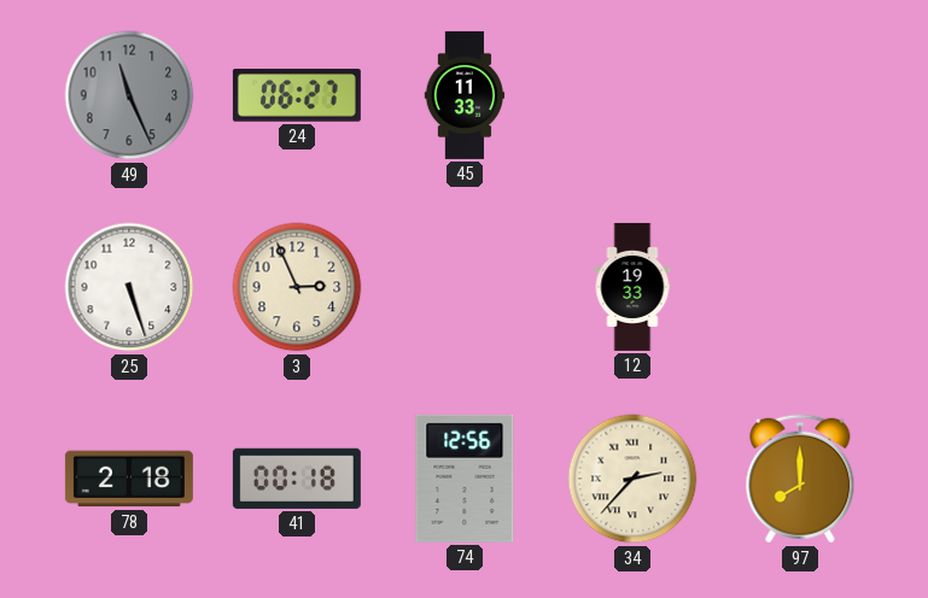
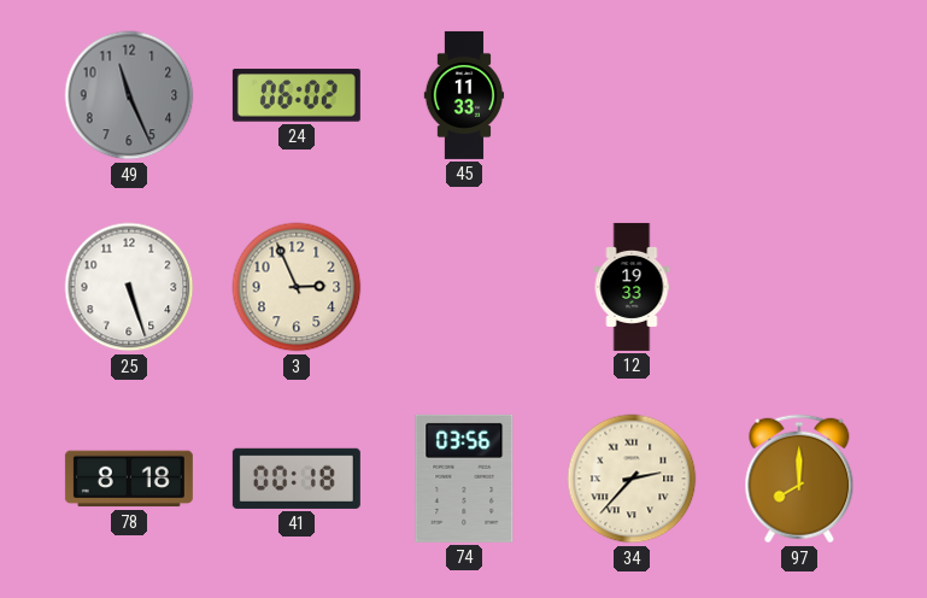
24: 06:27 -> 06:02 (297, 95)
78: 2:18 -> 8:18 (129, 479)
74: 12:56 -> 03:56 (464, 479)
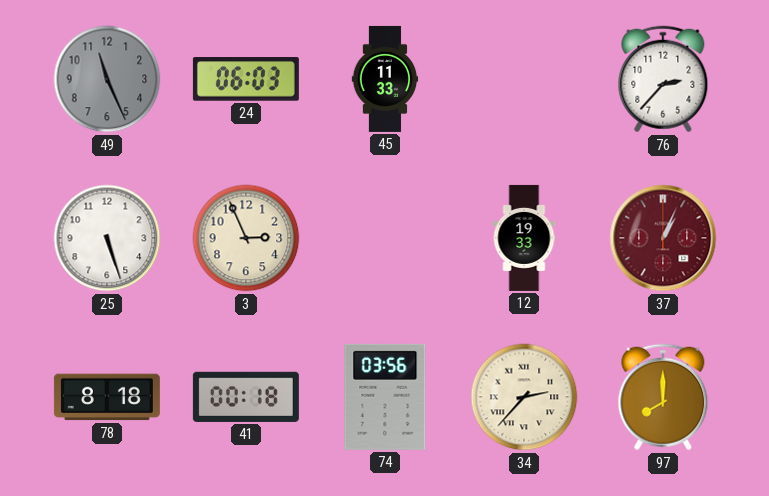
24: 06:02 -> 06:03 (246, 79)
76: none -> 2:37 (663, 79)
37: none -> 1:04 (663, 238)
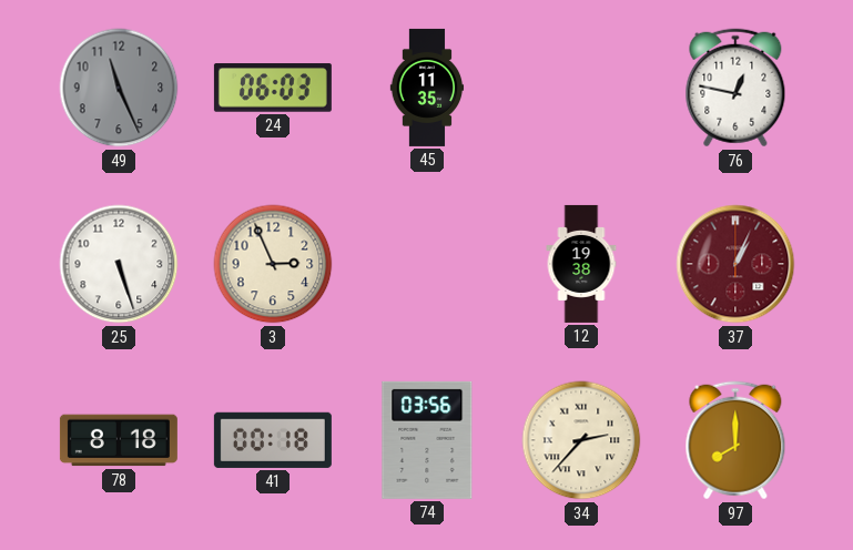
45: 11:33 -> 11:35 (427, 88)
76: 2:37 -> 12:47 (735, 88)
12: 19:33 -> 19:38 (581, 264)
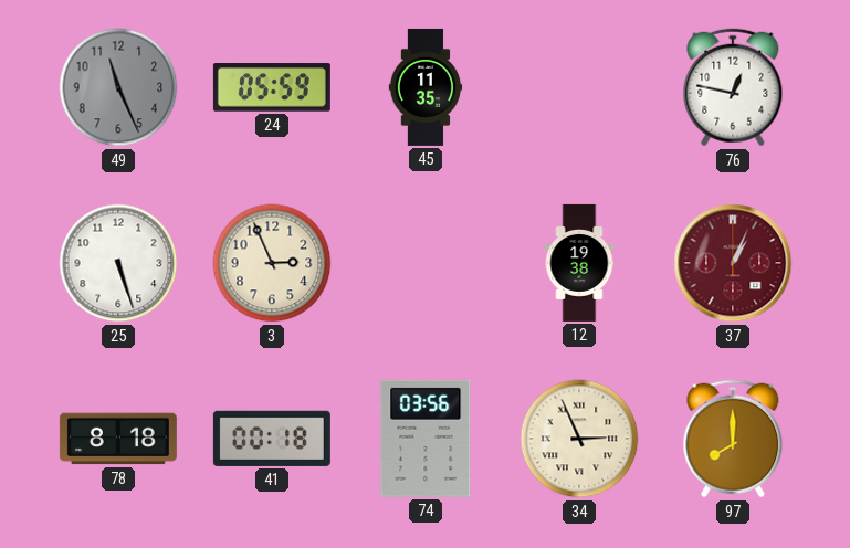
24: 06:03 -> 05:59 (272, 87)
34: 2:37 -> 2:56 (579, 439)
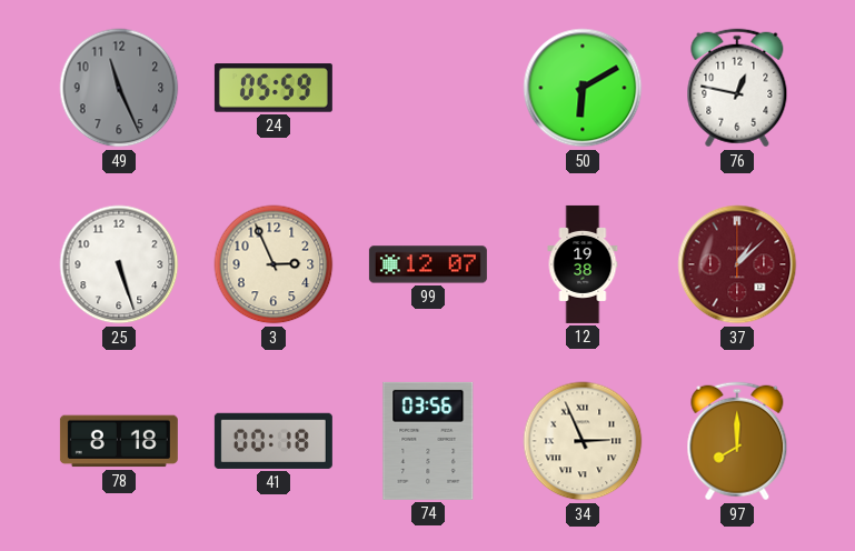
45: 11:35 -> none (426, 87)
50: none -> 6:10 (583, 88)
99: none -> 12:07 (428, 264)
37: 1:04 -> 1:08 (737, 264)
